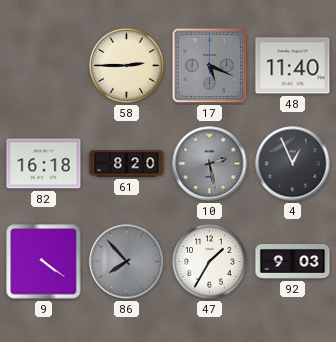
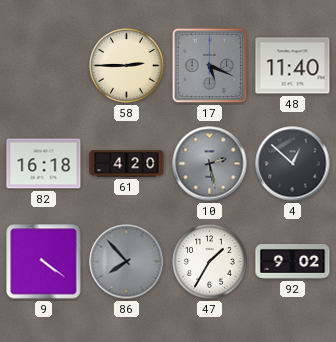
61: 8:20 -> 4:20 (127, 164)
4: 12:56 -> 12:52 (293, 164)
92: 9:03 -> 9:02 (293, 262)
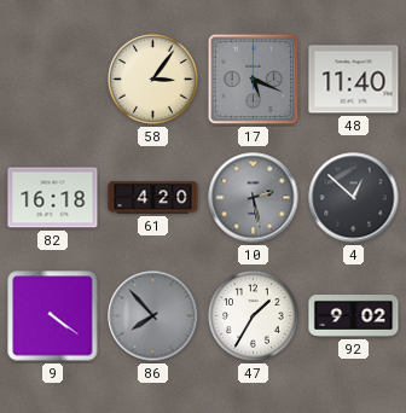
58: 2:45 -> 3:06 (153, 80)
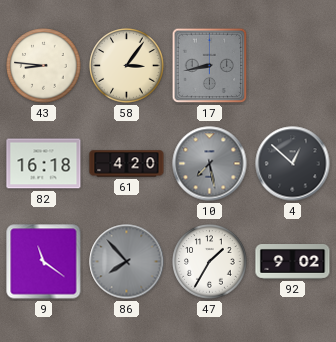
43: none -> 8:46 (44, 66)
17: 5:19 -> 8:43 (210, 66)
48: 11:40 -> none (354, 80)
10: 2:28 -> 7:28 (210, 164)
9: 4:21 -> 11:21 (44, 262)
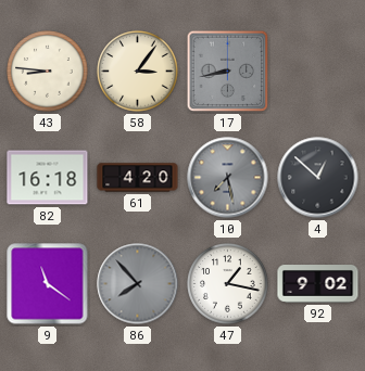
47: 1:35 -> 1:17 (228, 284)
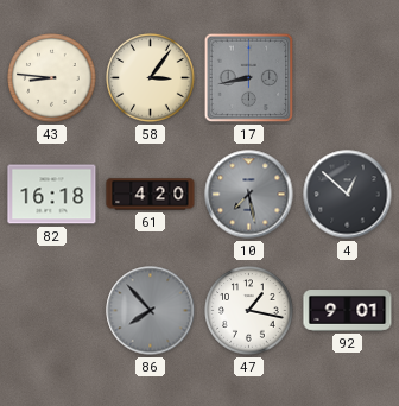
9: 11:21 -> none (48, 284)
92: 9:02 -> 9:01 (348, 311)
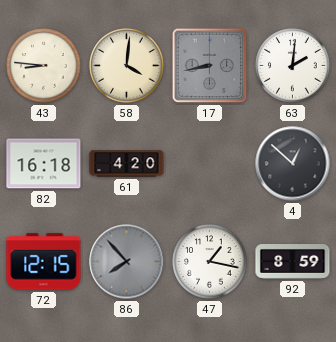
58: 3:06 -> 4:01 (127, 66)
63: none -> 2:01 (293, 66)
10: 7:28 -> none (249, 195)
72: none -> 12:15 (44, 262)
92: 9:01 -> 8:59 (293, 262)
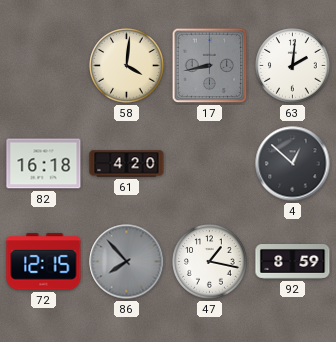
43: 8:46 -> none (44, 66)
